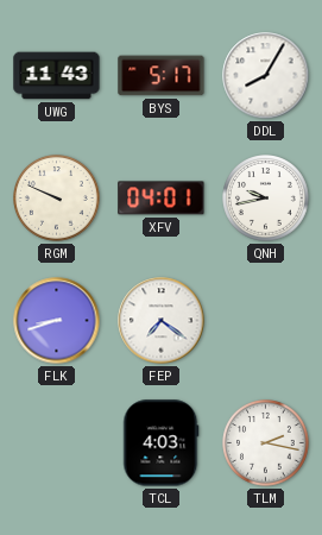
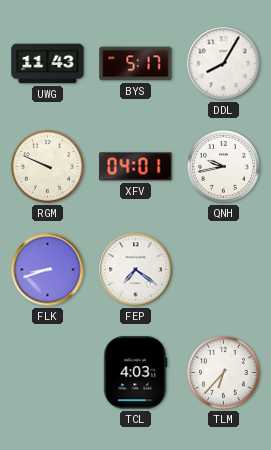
TLM: 2:17 -> 6:37 (224, 373)
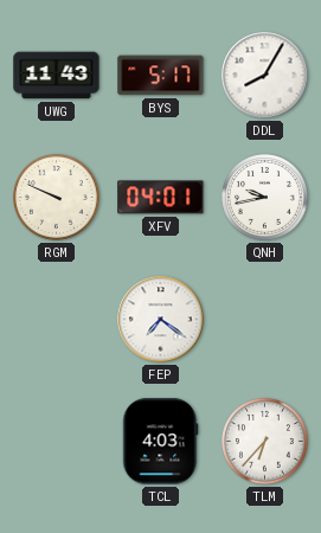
FLK: 8:42 -> none (48, 270)
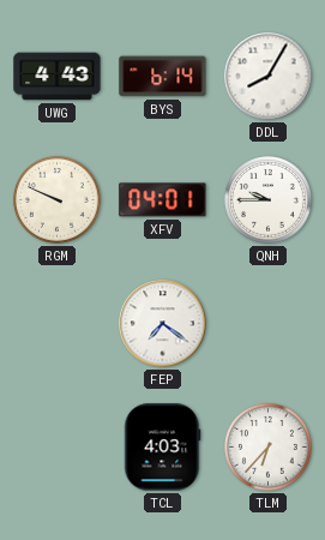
UWG: 11:43 -> 4:43 (58, 77)
BYS: 5:17 -> 6:14 (163, 77)
QNH: 9:43 -> 9:45 (269, 200)
